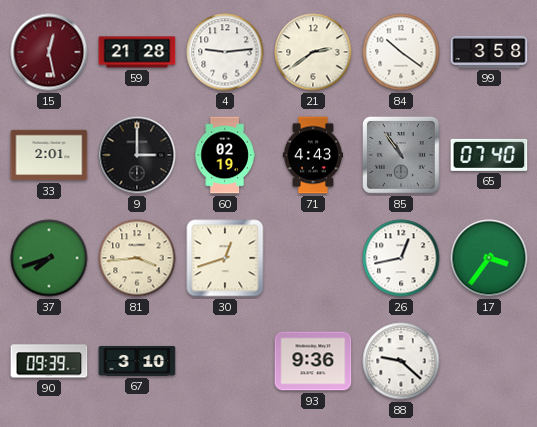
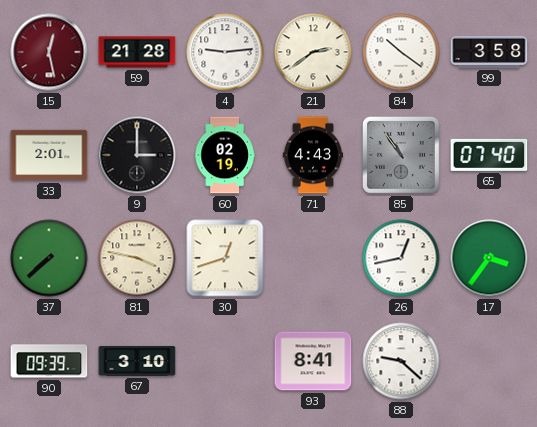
37: 7:42 -> 7:38 (49, 258)
81: 3:44 -> 3:47 (137, 258)
93: 9:36 -> 8:41 (313, 361)
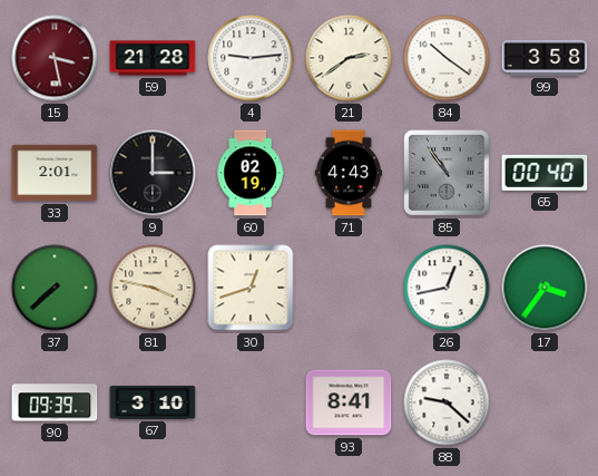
15: 12:28 -> 3:28 (55, 58)
65: 07:40 -> 00:40 (545, 173)
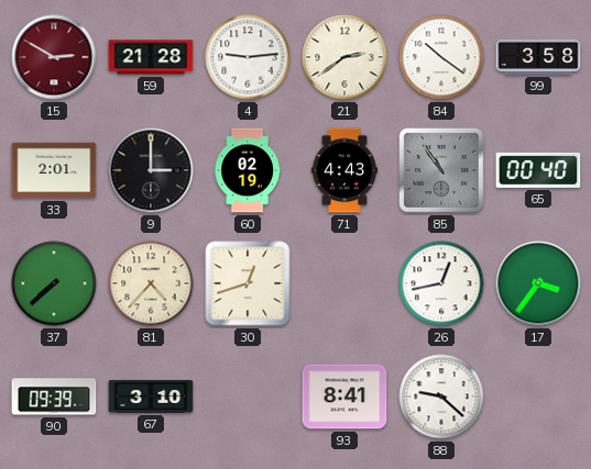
15: 3:28 -> 2:50 (54, 57)
81: 3:47 -> 4:37 (151, 283)
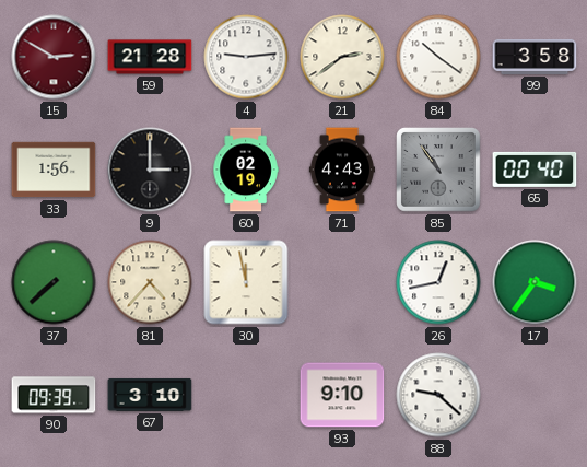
33: 2:01 -> 1:56 (54, 170)
30: 12:42 -> 11:58 (246, 282)
93: 8:41 -> 9:10 (342, 395)
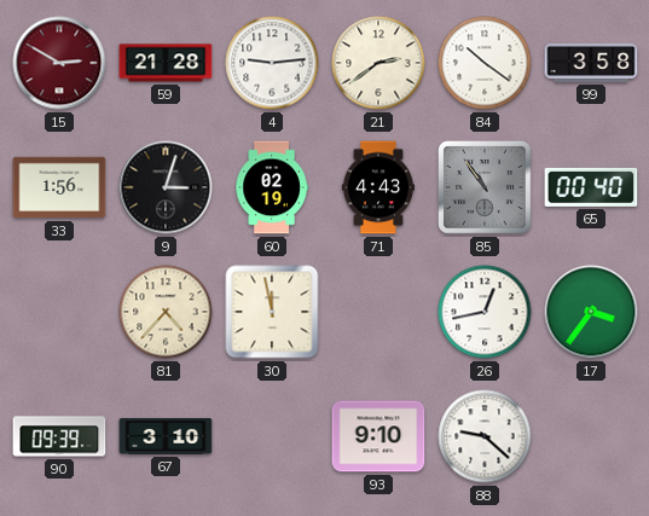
9: 3:00 -> 3:03 (166, 187)
37: 7:38 -> none (54, 282)
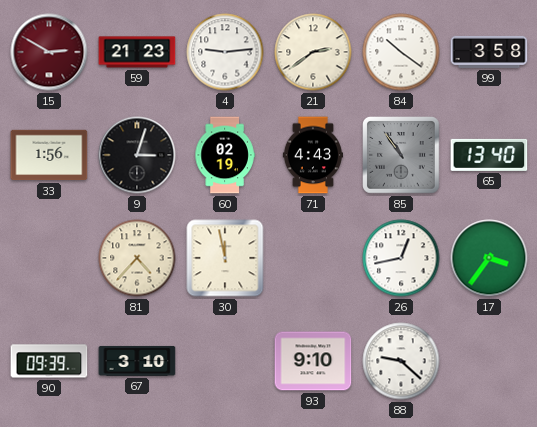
59: 21:28 -> 21:23 (137, 52)
65: 00:40 -> 13:40 (489, 155)
